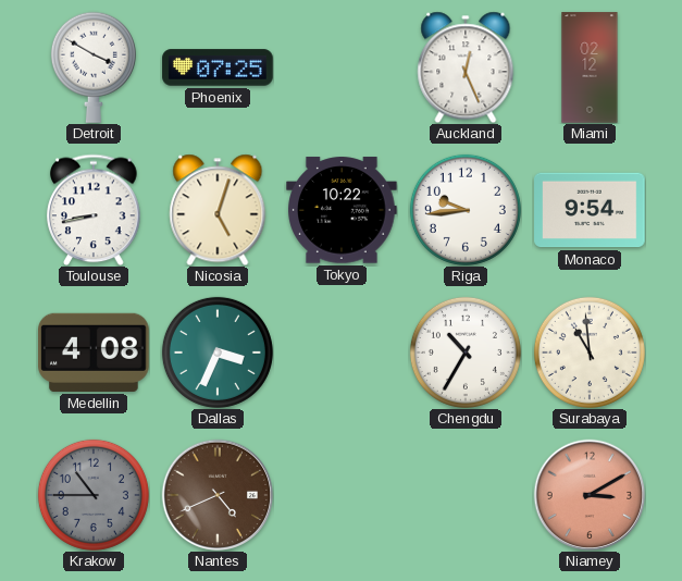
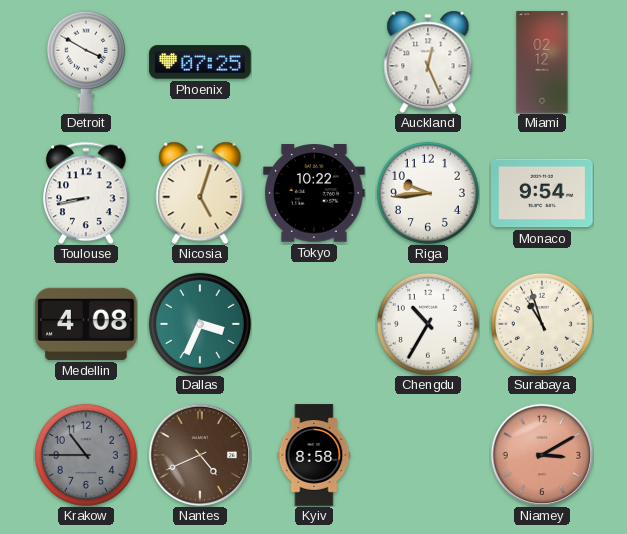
Surabaya: 10:59 -> 10:57 (542, 324)
Kyiv: none -> 8:58 (314, 455)
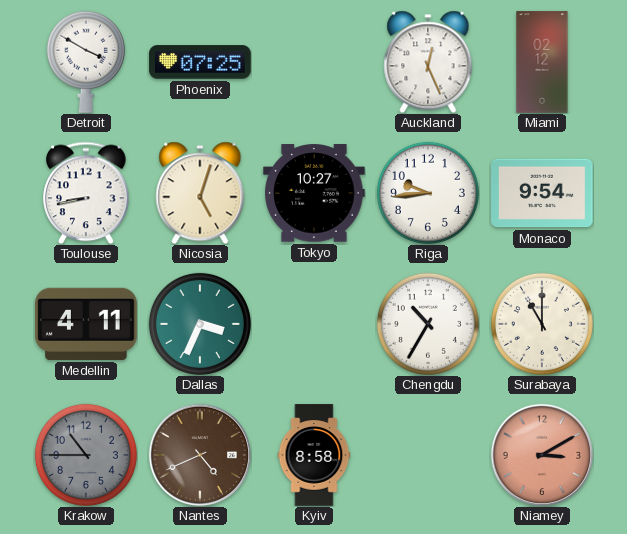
Tokyo: 10:22 -> 10:27 (314, 193)
Medellin: 4:08 -> 4:11 (86, 324)
Surabaya: 10:57 -> 11:00 (542, 324)
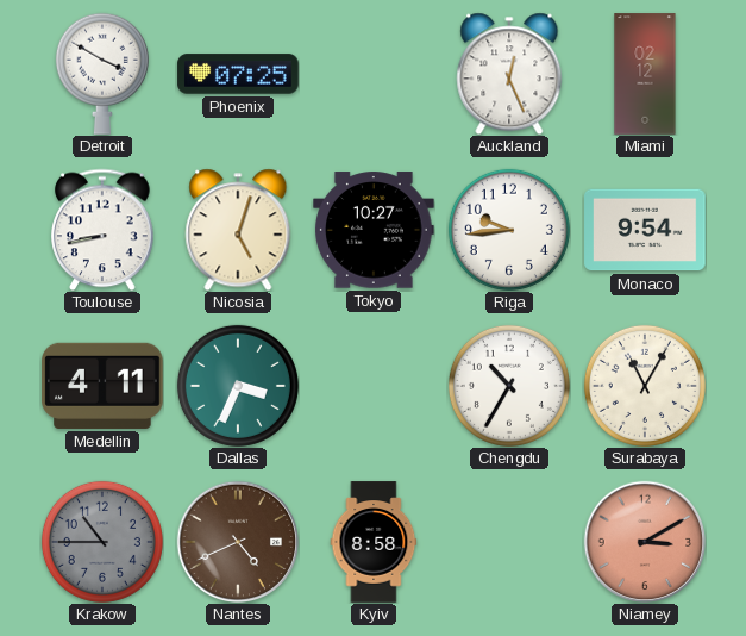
Surabaya: 11:00 -> 11:05 (645, 386)
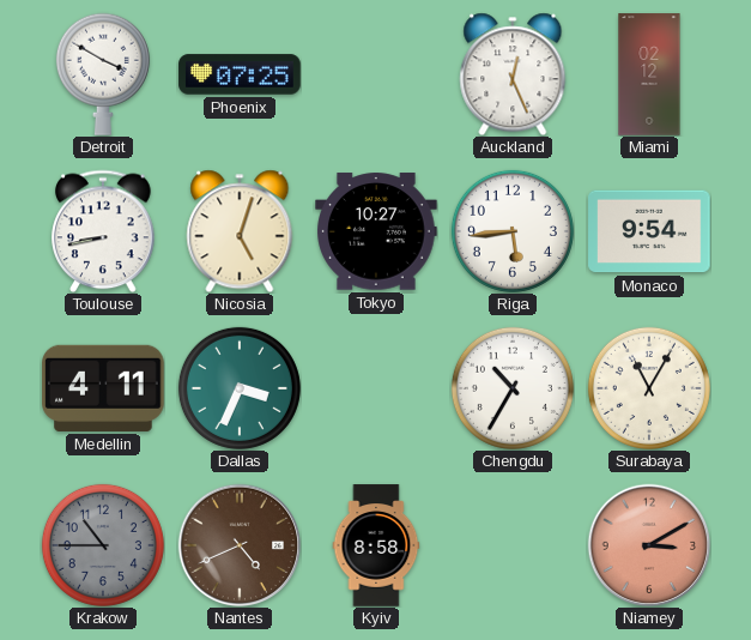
Riga: 9:44 -> 5:44 (513, 231)
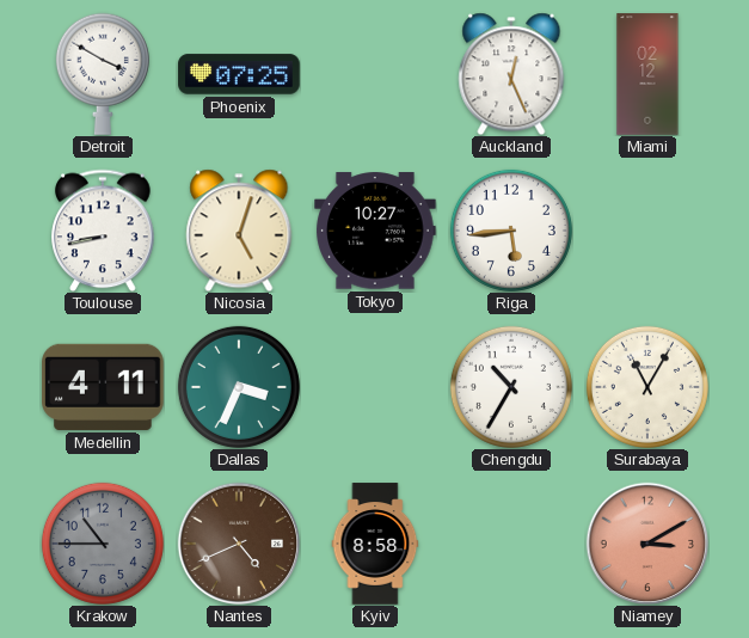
Monaco: 9:54 -> none (649, 231)
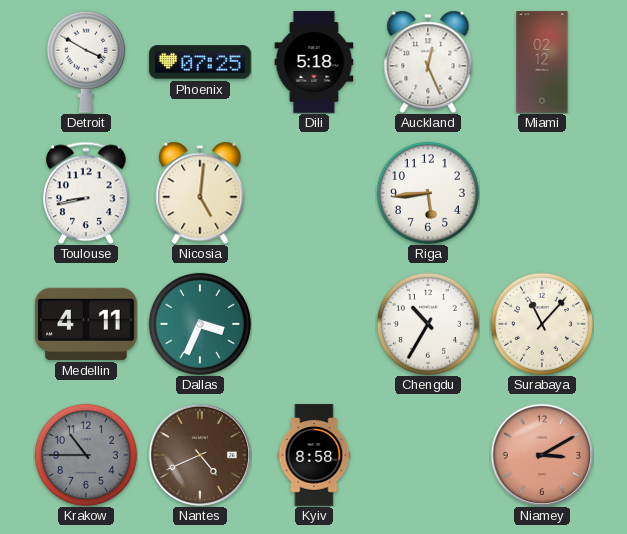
Dili: none -> 5:18 (314, 62)
Nicosia: 5:03 -> 5:01 (200, 193)
Tokyo: 10:27 -> none (375, 231)
Surabaya: 11:05 -> 11:07 (542, 324)
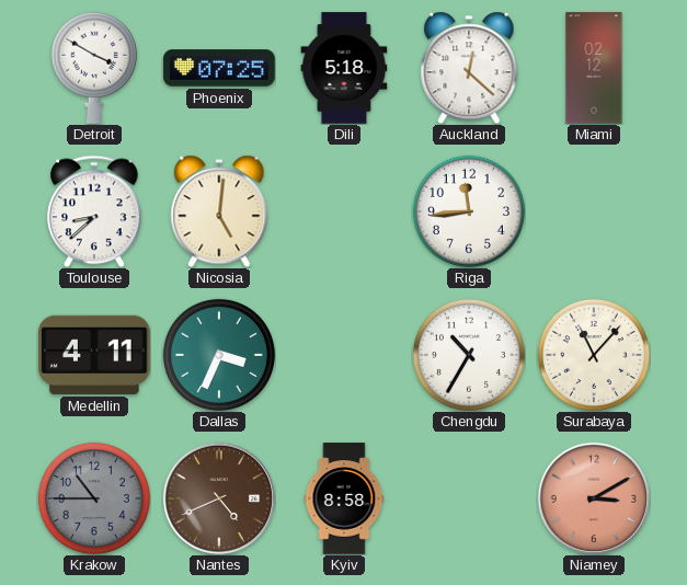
Auckland: 12:26 -> 12:22 (469, 68)
Toulouse: 8:43 -> 8:38 (94, 211)
Riga: 5:44 -> 11:44 (469, 211)
